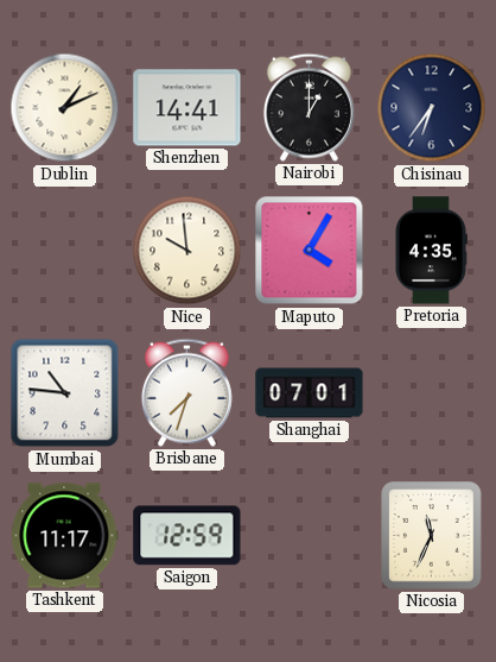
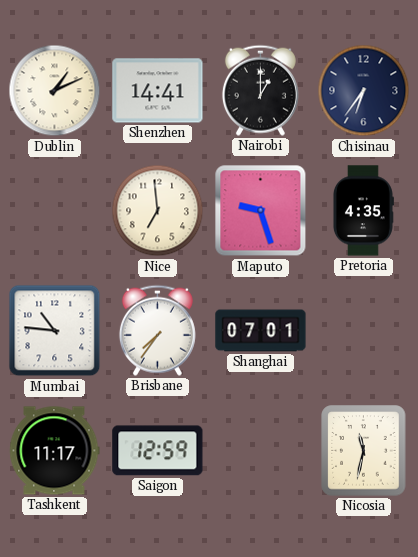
Nice: 9:59 -> 6:59 (158, 211)
Maputo: 4:05 -> 9:27 (261, 211)
Brisbane: 7:33 -> 7:36 (157, 330)
Nicosia: 11:34 -> 11:32 (364, 451)
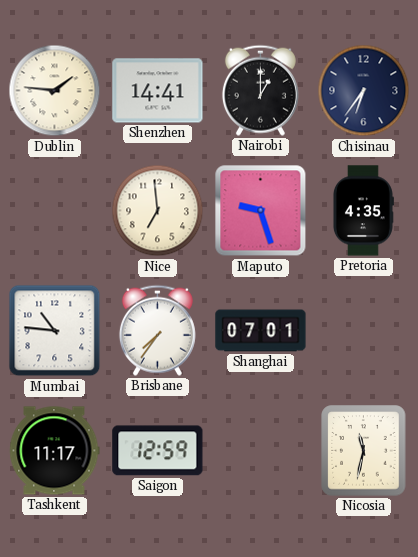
Dublin: 1:11 -> 1:46 (55, 91)
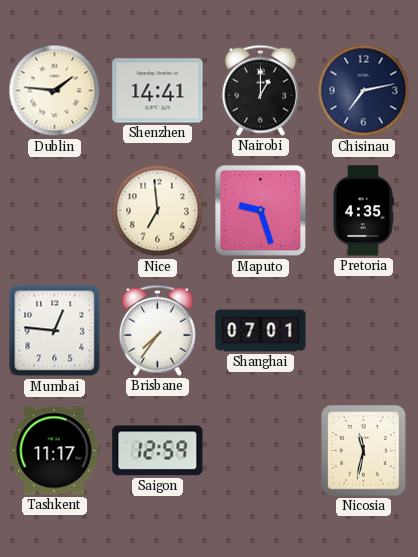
Chisinau: 6:36 -> 7:13 (364, 91)
Mumbai: 10:46 -> 12:46 (55, 331)
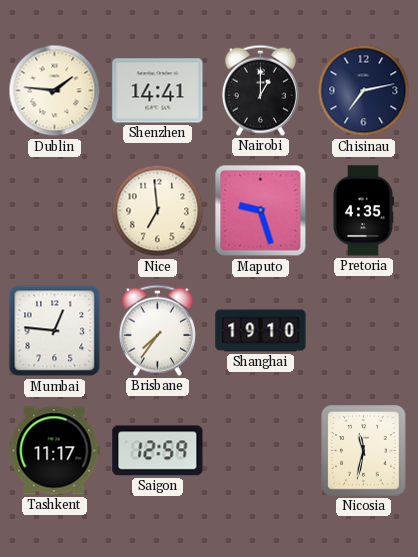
Shanghai: 07:01 -> 19:10 (261, 331)
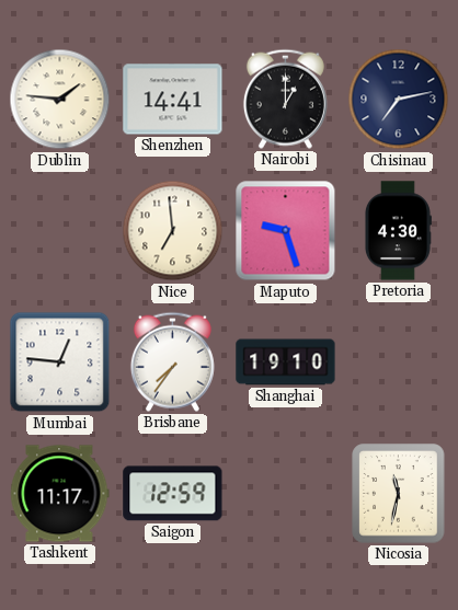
Pretoria: 4:35 -> 4:30 (398, 231)
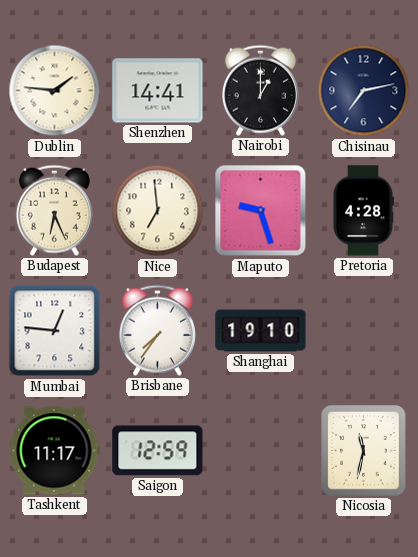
Budapest: none -> 6:26 (54, 210)
Pretoria: 4:30 -> 4:28 (363, 211)
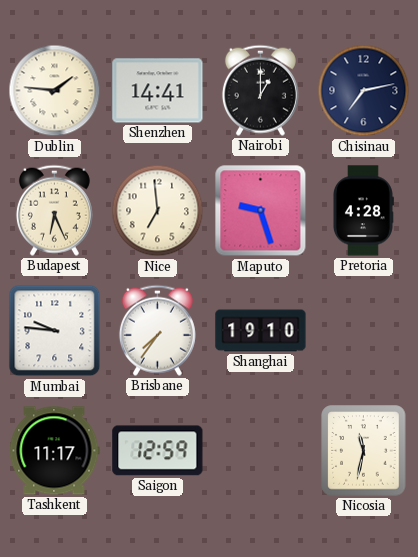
Mumbai: 12:46 -> 9:46 (55, 331)
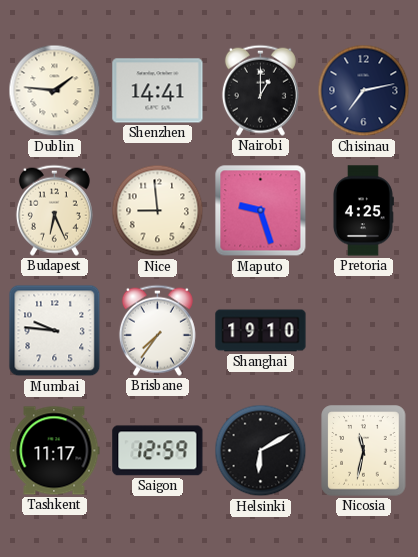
Nice: 6:59 -> 8:59 (158, 211)
Pretoria: 4:28 -> 4:25 (363, 211)
Helsinki: none -> 6:10 (261, 451)
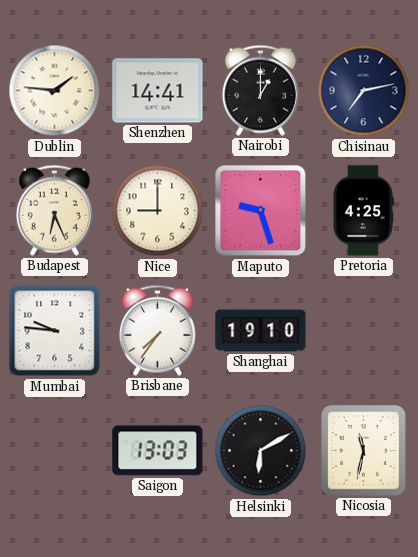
Nice: 8:59 -> 9:00 (158, 211)
Tashkent: 11:17 -> none (54, 451)
Saigon: 12:59 -> 13:03 (158, 451)
